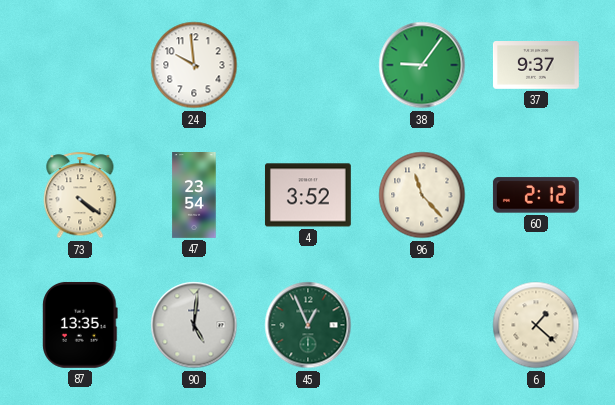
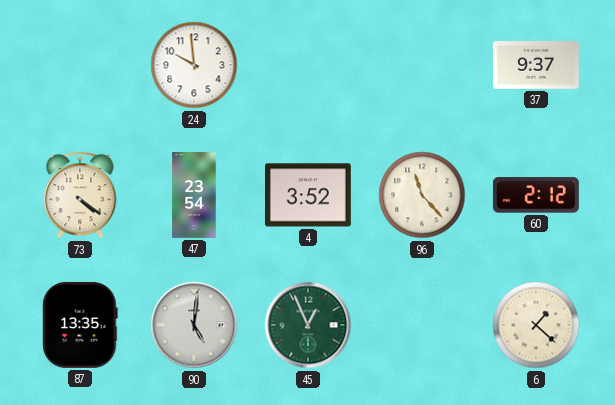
38: 9:06 -> none (422, 65)
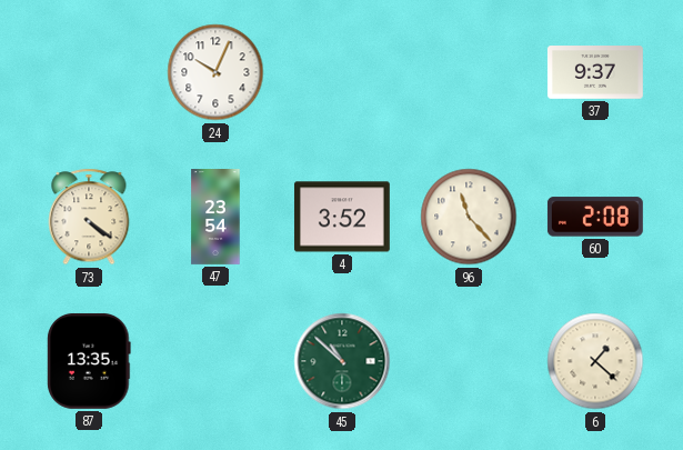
24: 9:59 -> 10:04 (215, 72)
60: 2:12 -> 2:08 (595, 217)
90: 5:01 -> none (194, 325)
45: 12:56 -> 10:52 (342, 361)
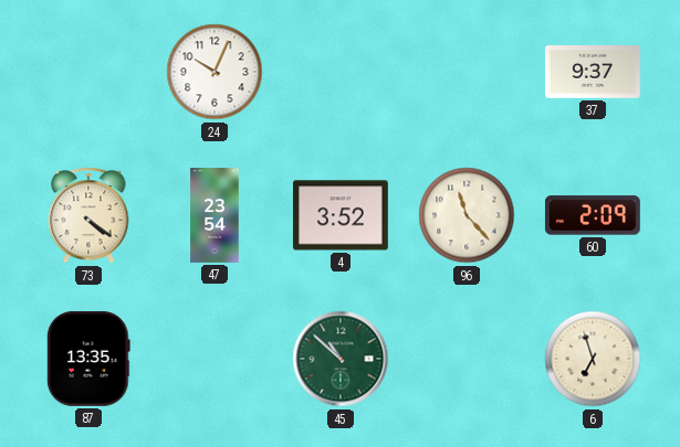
60: 2:08 -> 2:09 (593, 215)
6: 1:22 -> 6:57 (593, 359)
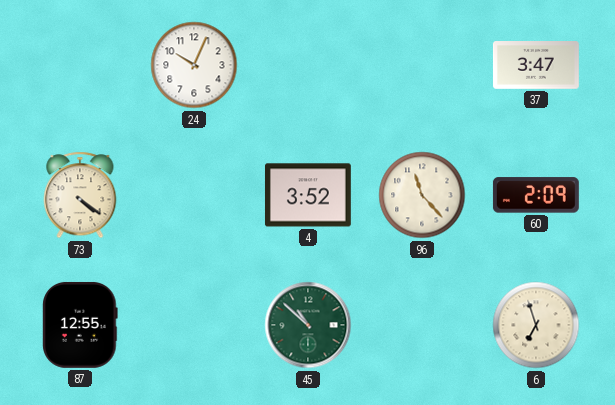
37: 9:37 -> 3:47 (536, 66)
47: 23:54 -> none (215, 216)
87: 13:35 -> 12:55 (80, 325)
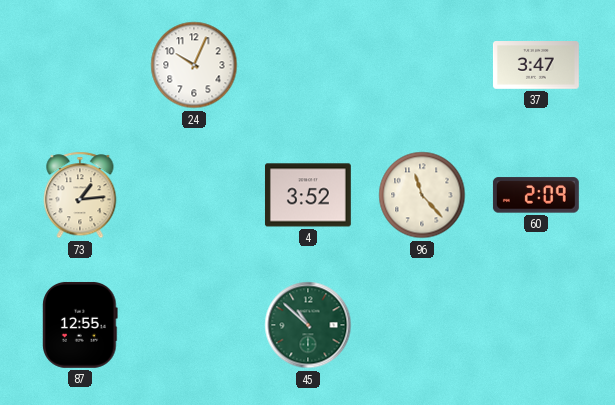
73: 4:21 -> 1:14 (80, 195)
6: 6:57 -> none (536, 325)
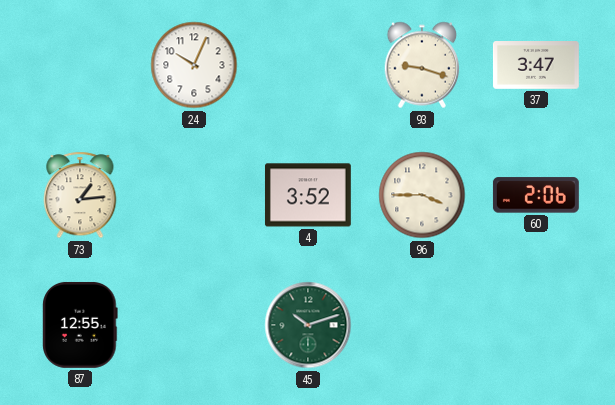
93: none -> 9:18 (422, 65)
96: 11:23 -> 3:45 (422, 195)
60: 2:09 -> 2:06 (536, 195)
45: 10:52 -> 10:12 (308, 325)
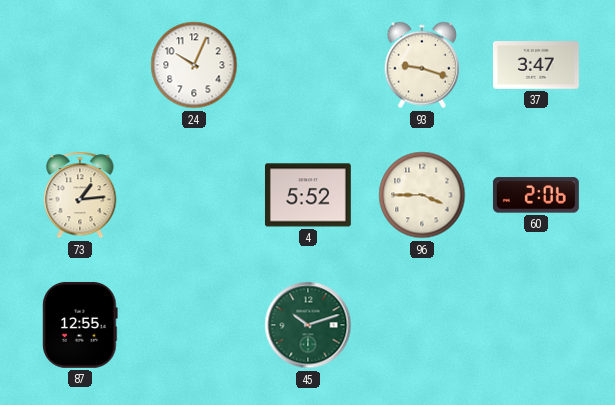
4: 3:52 -> 5:52 (308, 195)
